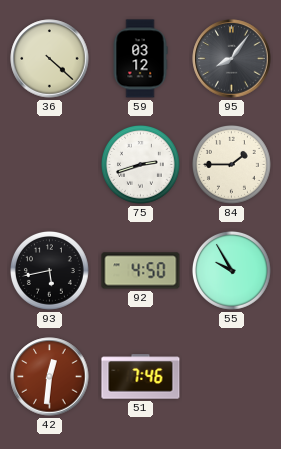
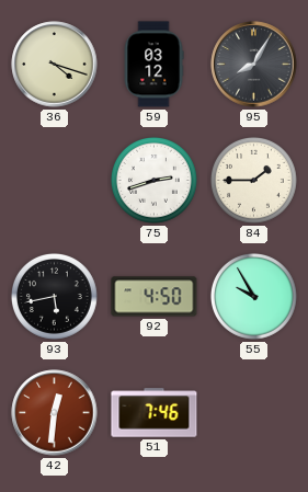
36: 4:22 -> 4:18 (55, 65)
95: 8:06 -> 8:05 (254, 65)
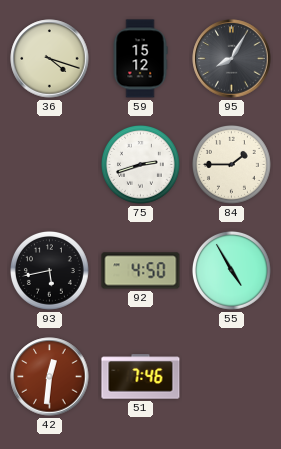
59: 03:12 -> 15:12 (140, 59)
55: 9:55 -> 4:55 (231, 270)
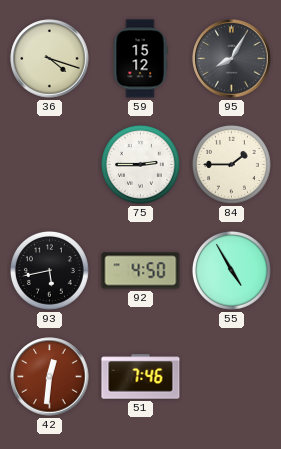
75: 2:42 -> 2:45 (140, 164)
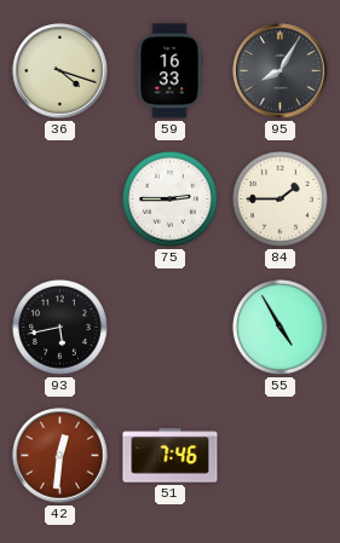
59: 15:12 -> 16:33 (169, 71)
92: 4:50 -> none (141, 271)
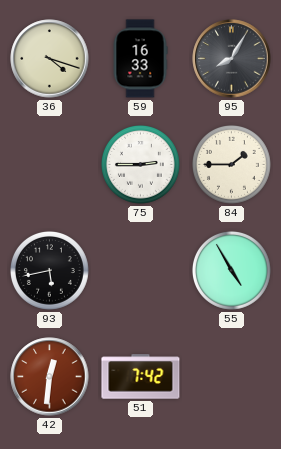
51: 7:46 -> 7:42 (141, 377)
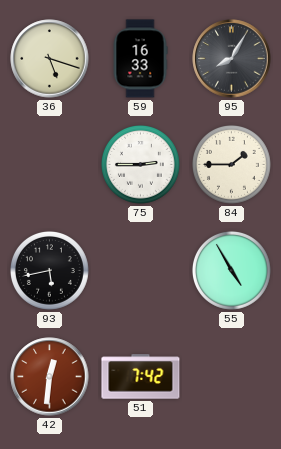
36: 4:18 -> 5:18 (50, 59)
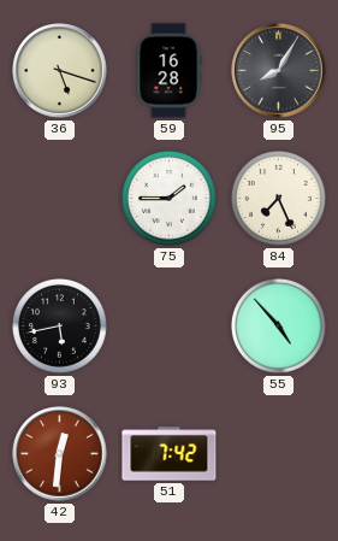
59: 16:33 -> 16:28 (168, 71)
75: 2:45 -> 1:45 (168, 198)
84: 1:45 -> 7:26 (278, 198)
55: 4:55 -> 4:53 (278, 325)
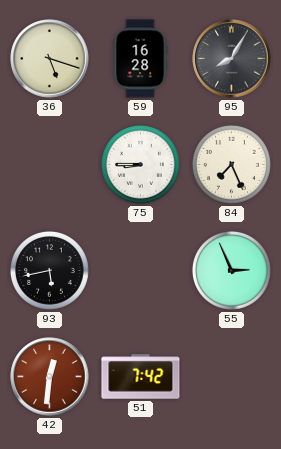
75: 1:45 -> 8:45 (140, 164)
55: 4:53 -> 2:56 (231, 270)
